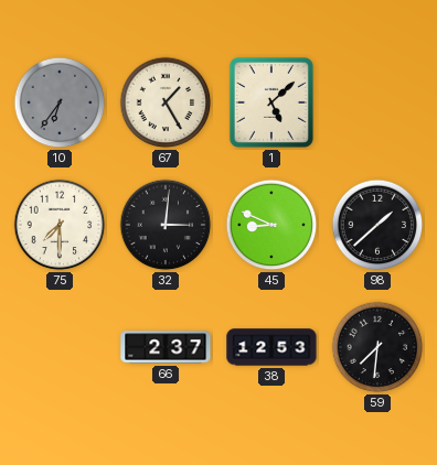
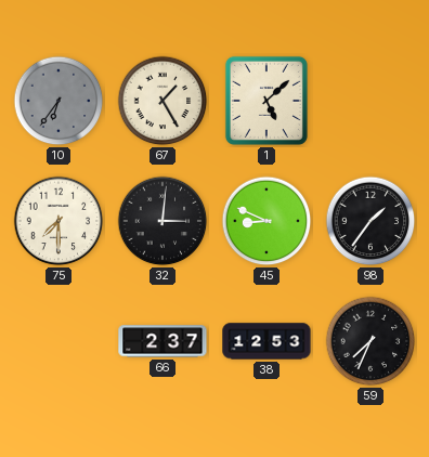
98: 1:38 -> 1:36 (370, 221)
59: 7:31 -> 7:34 (370, 341)
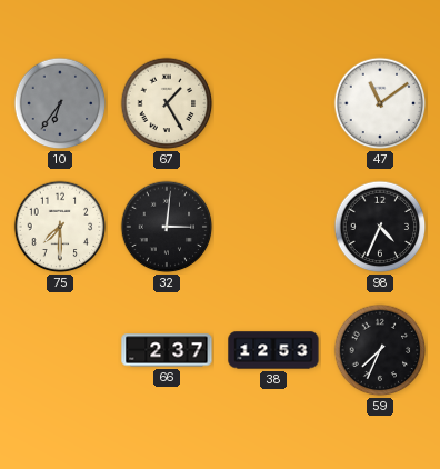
1: 5:08 -> none (266, 101)
47: none -> 11:09 (380, 103)
45: 8:49 -> none (266, 221)
98: 1:36 -> 4:34 (380, 227)
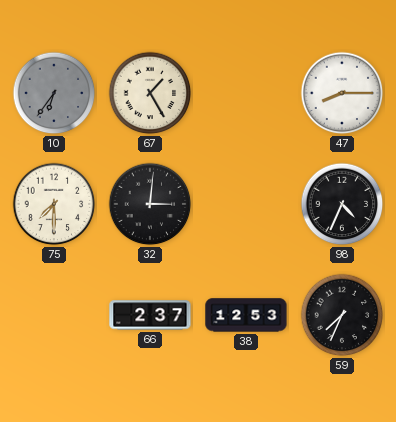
47: 11:09 -> 8:15 (342, 93)
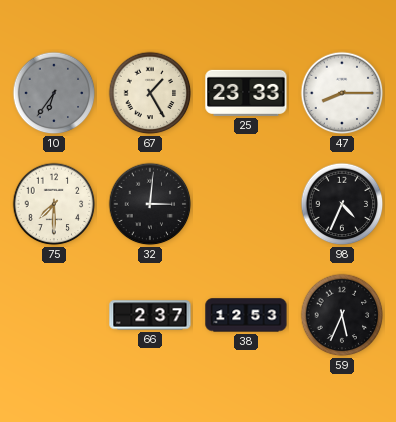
25: none -> 23:33 (246, 93)
59: 7:34 -> 5:34 (342, 315)
